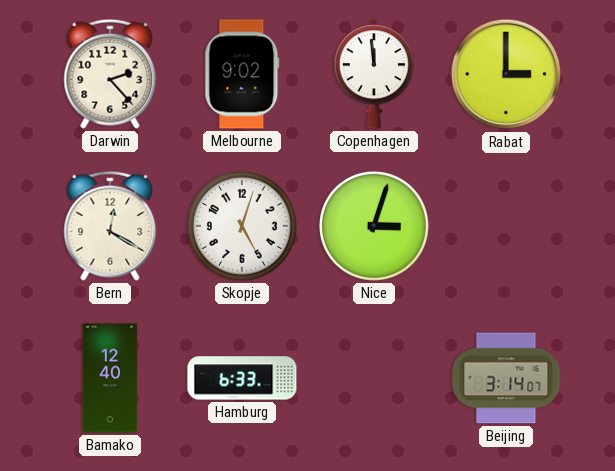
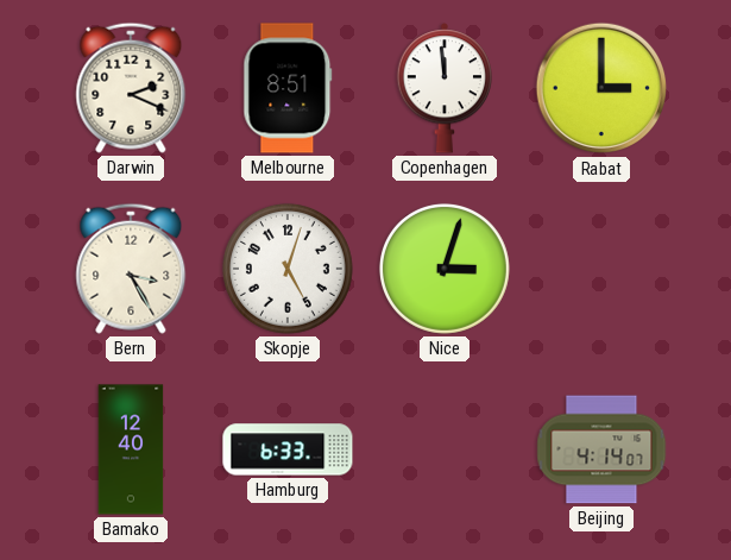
Darwin: 2:23 -> 2:19 (131, 88)
Melbourne: 9:02 -> 8:51 (288, 88)
Bern: 12:20 -> 3:25 (131, 269)
Beijing: 3:14 -> 4:14 (601, 449)
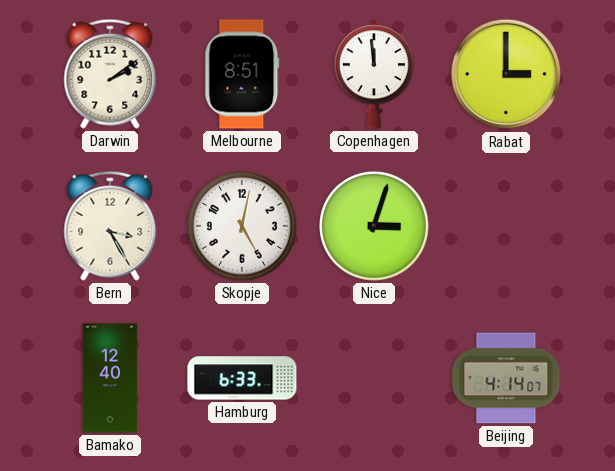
Darwin: 2:19 -> 2:09 (110, 74)
Skopje: 5:03 -> 5:02 (242, 226)
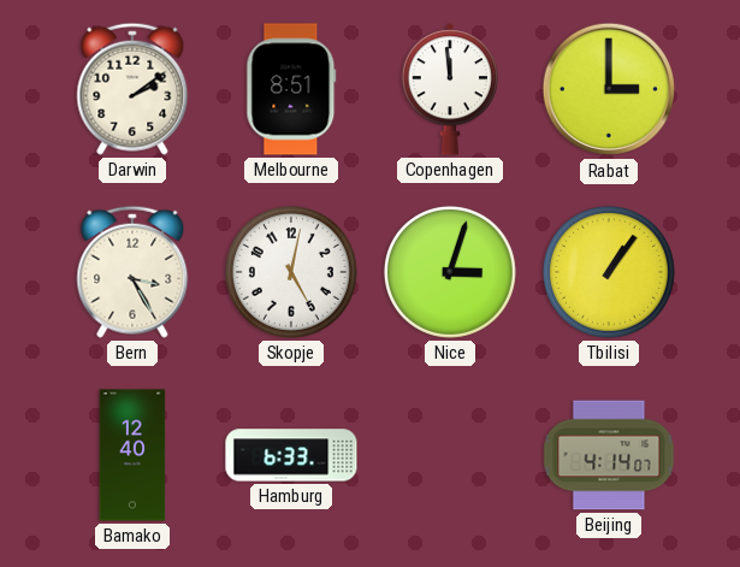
Tbilisi: none -> 1:06 (609, 272)
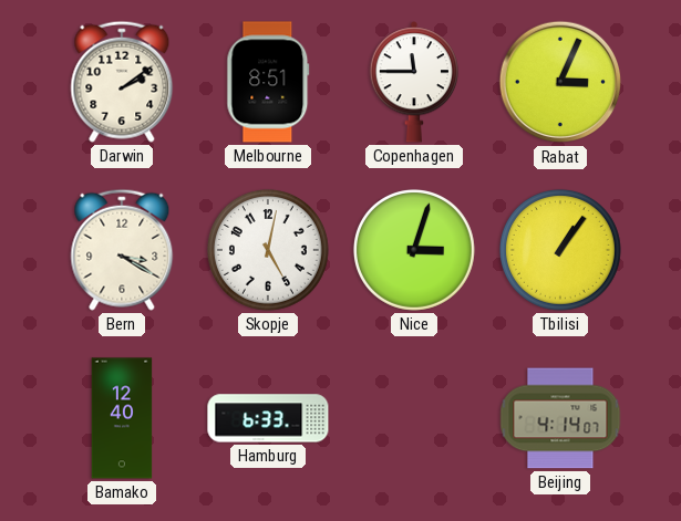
Copenhagen: 11:59 -> 11:45 (414, 82)
Rabat: 3:00 -> 3:04 (560, 82)
Bern: 3:25 -> 3:20 (122, 250)
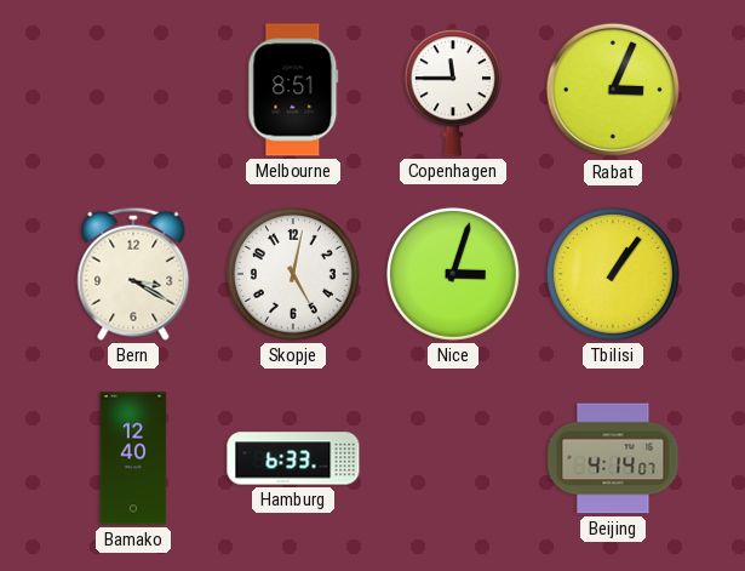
Darwin: 2:09 -> none (122, 82)
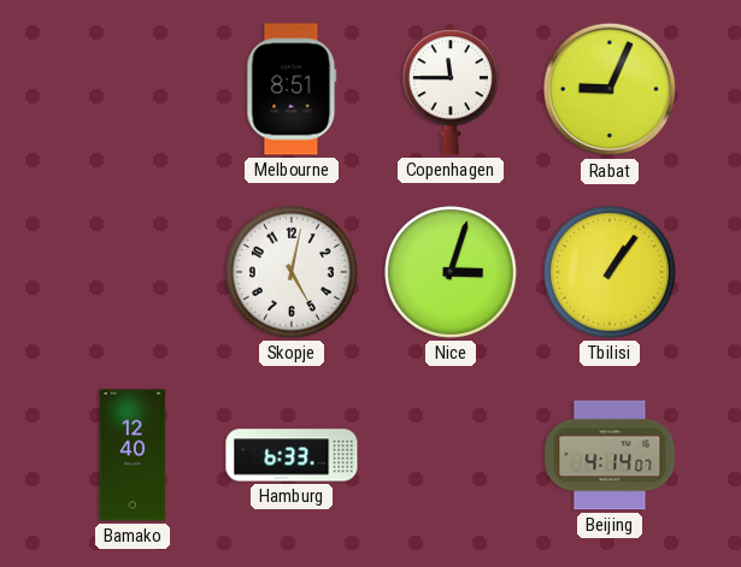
Rabat: 3:04 -> 9:04 (610, 89)
Bern: 3:20 -> none (133, 274)
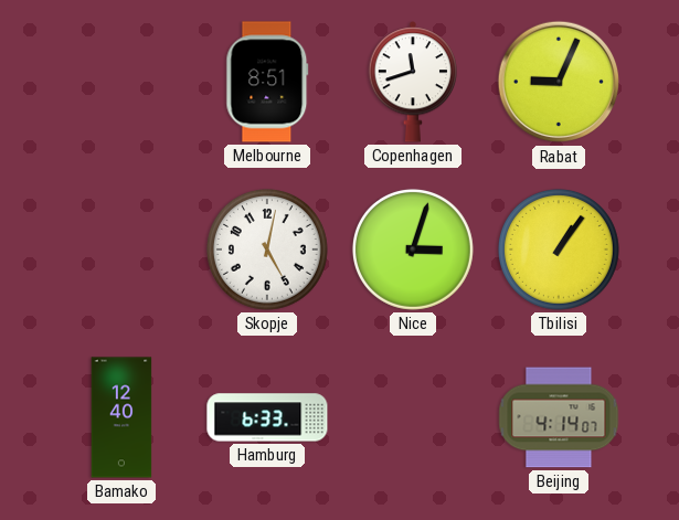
Copenhagen: 11:45 -> 11:42 (413, 82)
